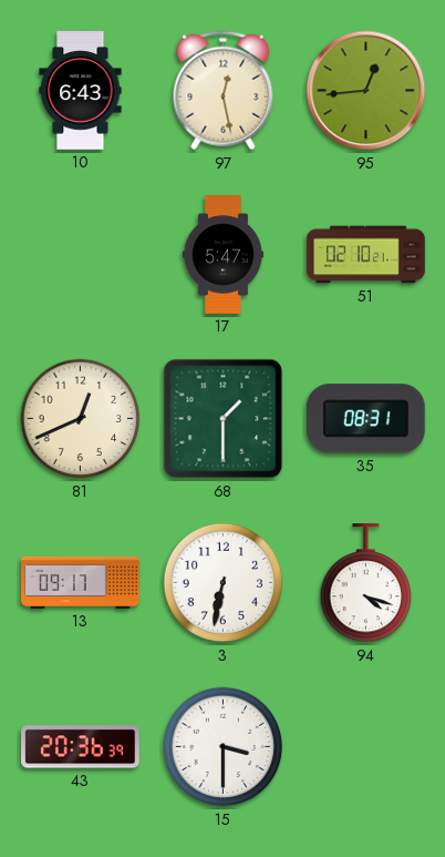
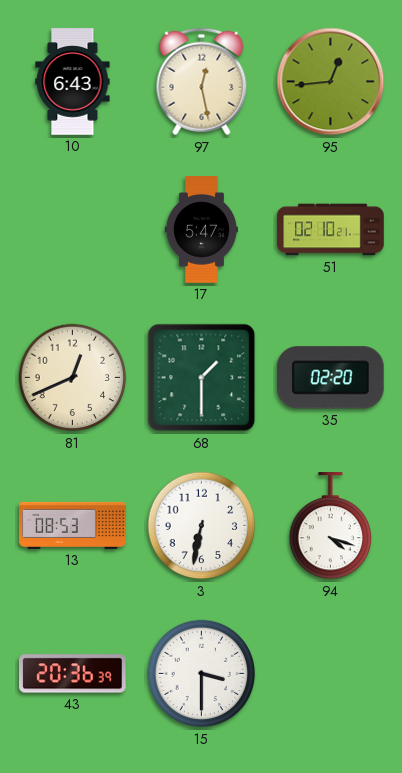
35: 08:31 -> 02:20 (330, 378)
13: 09:17 -> 08:53 (73, 525)
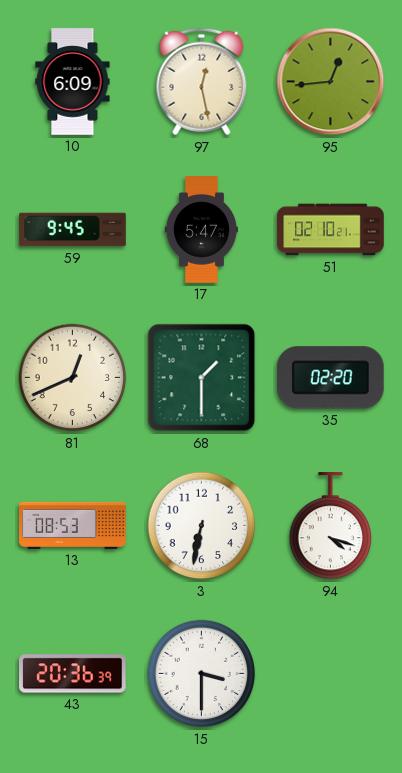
10: 6:43 -> 6:09 (73, 82)
59: none -> 9:45 (73, 230)
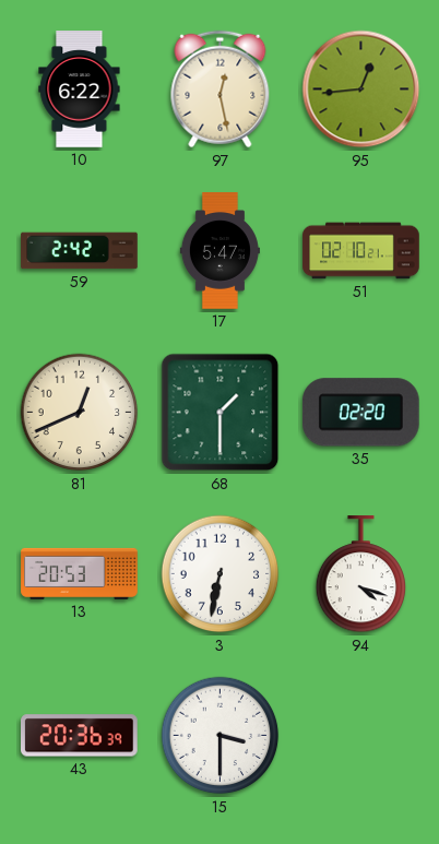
10: 6:09 -> 6:22 (80, 90)
59: 9:45 -> 2:42 (80, 251)
13: 08:53 -> 20:53 (80, 573)
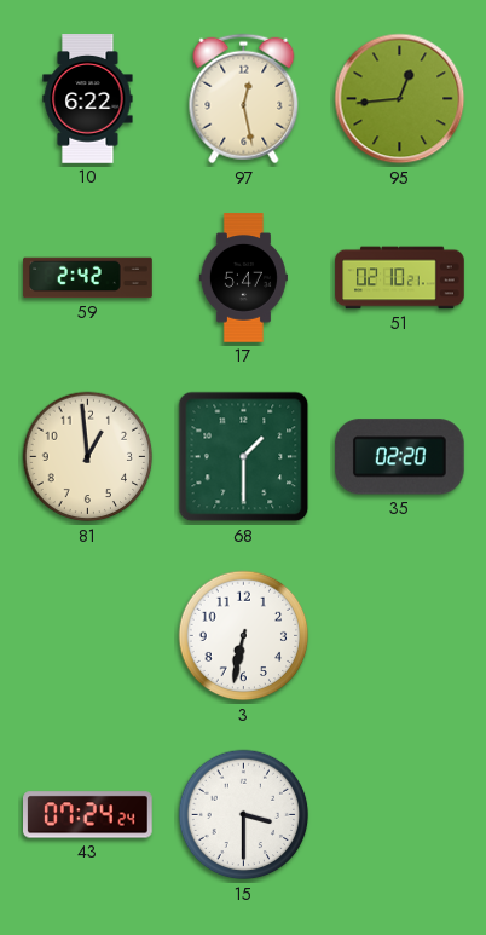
81: 12:41 -> 12:59 (88, 457)
13: 20:53 -> none (80, 573)
94: 4:18 -> none (361, 574)
43: 20:36 -> 07:24 (88, 815)
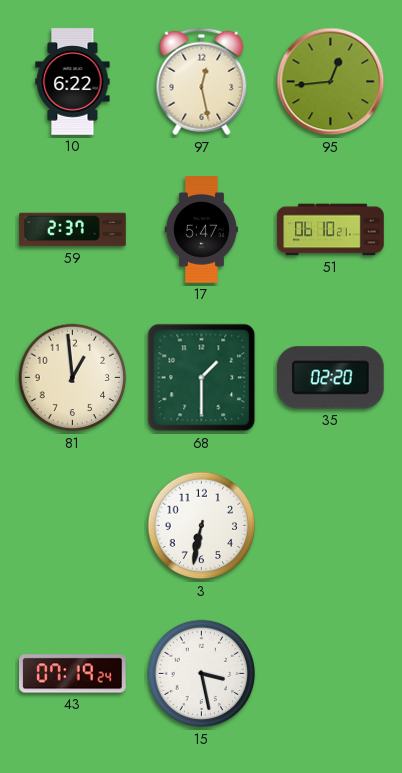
59: 2:42 -> 2:37 (73, 230)
51: 02:10 -> 06:10 (331, 230)
43: 07:24 -> 07:19 (73, 674)
15: 3:30 -> 3:28 (202, 674)
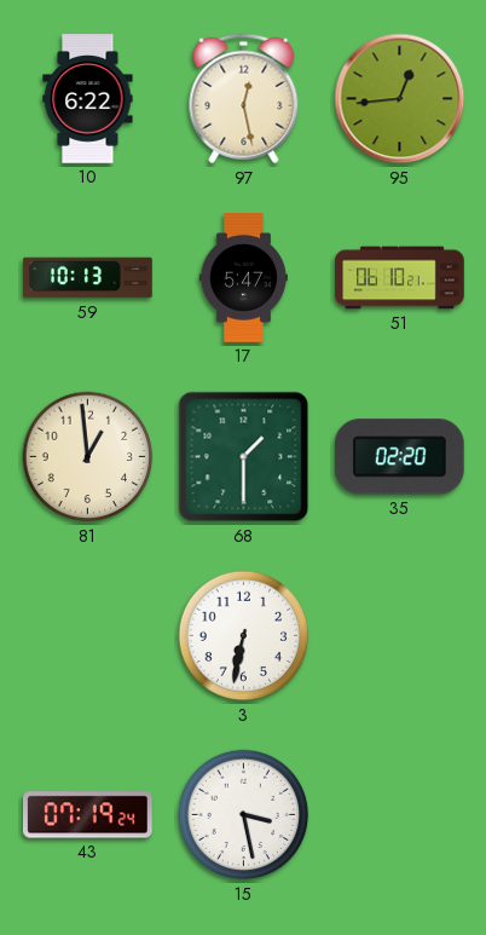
59: 2:37 -> 10:13 (88, 278)
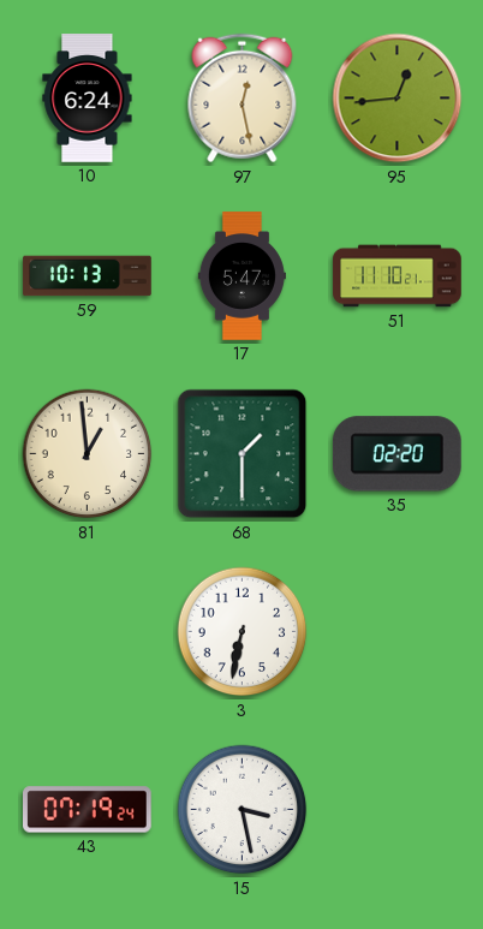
10: 6:22 -> 6:24 (88, 99)
51: 06:10 -> 11:10 (398, 276)
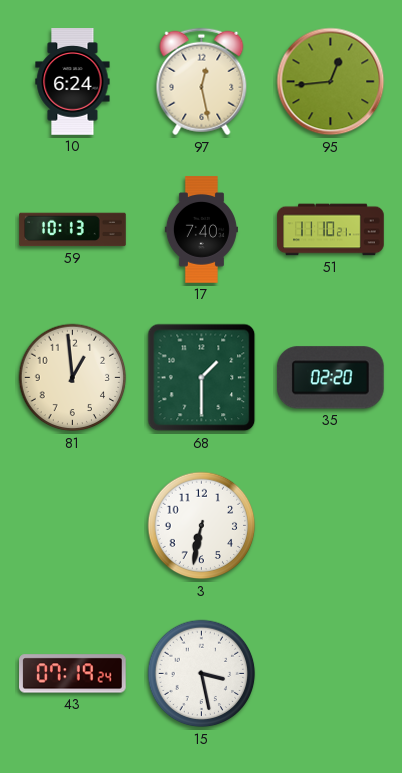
17: 5:47 -> 7:40 (201, 230)
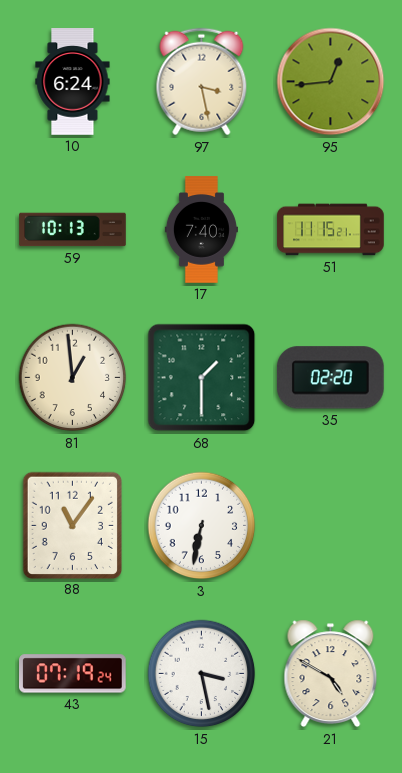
97: 12:28 -> 3:28 (202, 82)
51: 11:10 -> 11:15 (331, 230)
88: none -> 11:06 (72, 525)
21: none -> 4:50 (331, 674)
